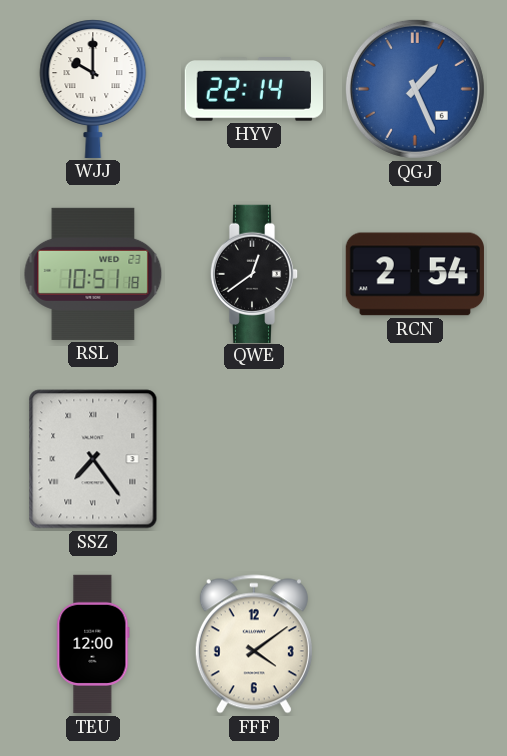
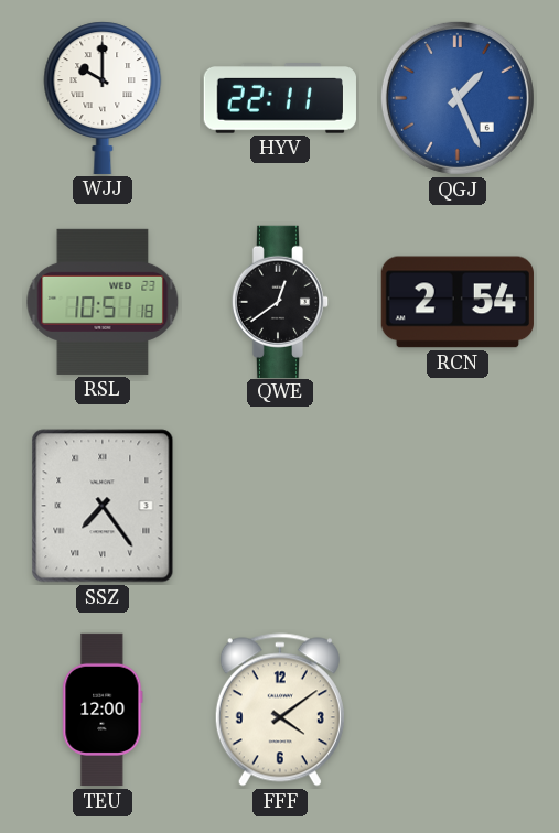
HYV: 22:14 -> 22:11 (280, 98)
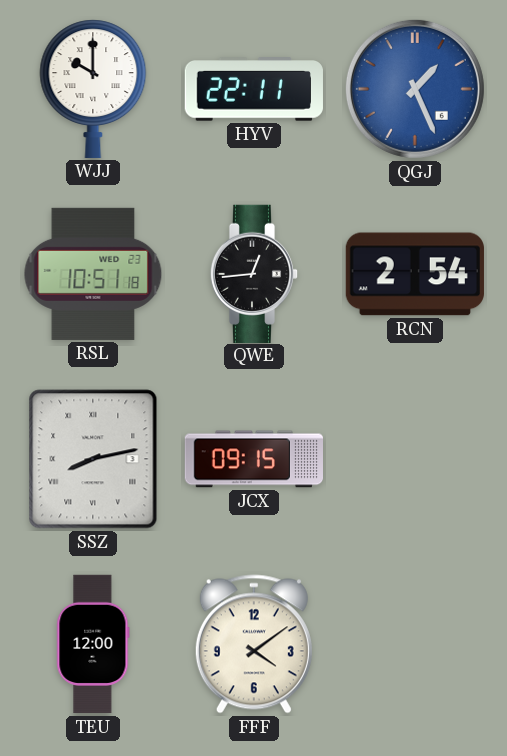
QWE: 12:39 -> 12:44 (254, 273)
SSZ: 7:24 -> 8:13 (93, 459)
JCX: none -> 09:15 (253, 459)
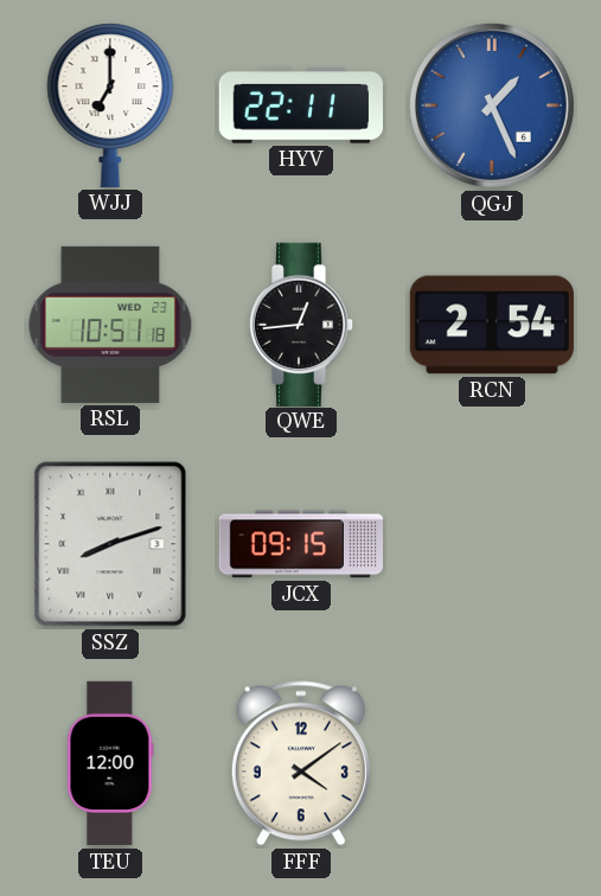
WJJ: 10:00 -> 7:00 (110, 105)
SSZ: 8:13 -> 8:12 (110, 544)
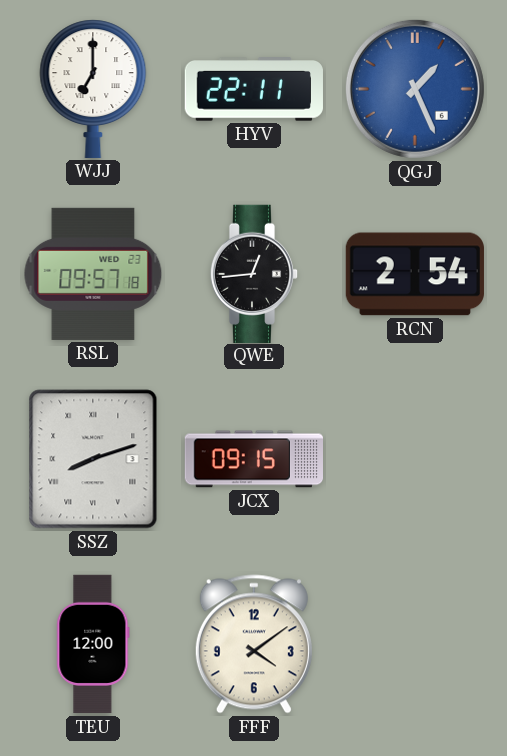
RSL: 10:51 -> 09:57 (93, 274)
